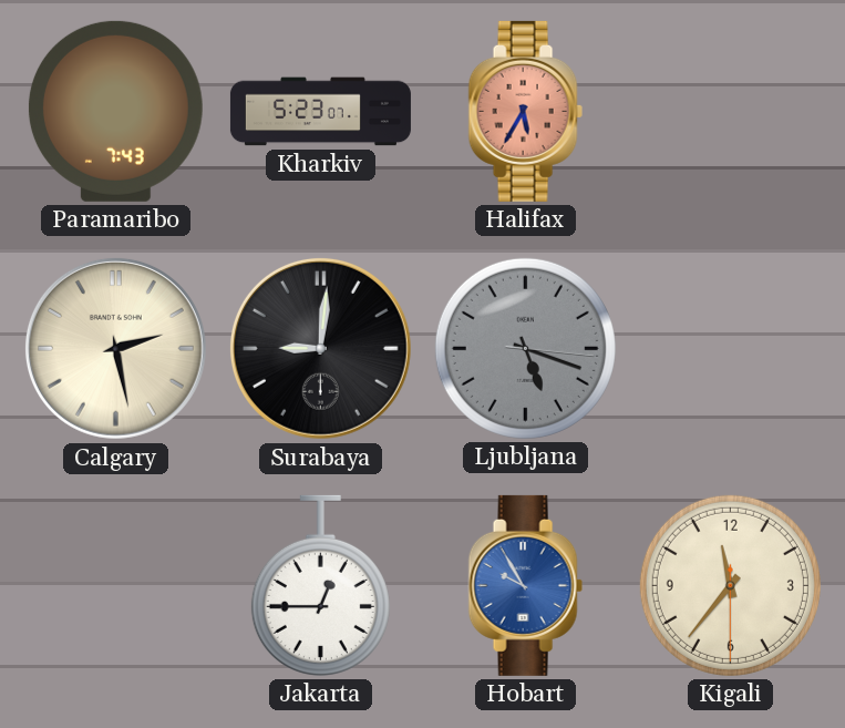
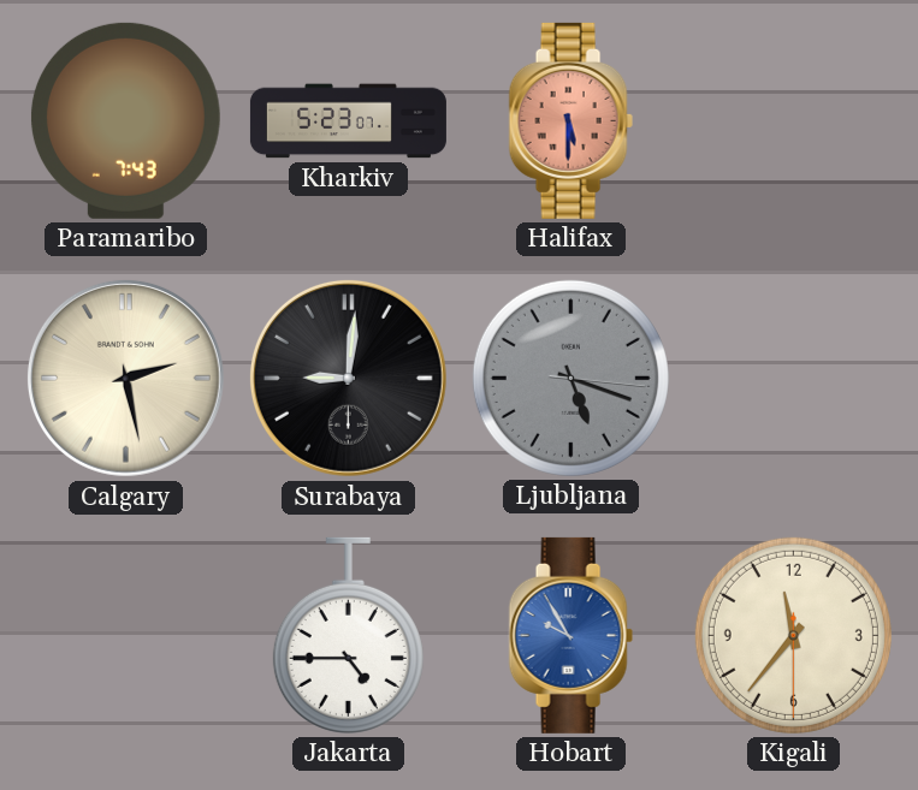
Halifax: 5:35 -> 5:30 (570, 120)
Jakarta: 12:45 -> 4:45 (348, 635)
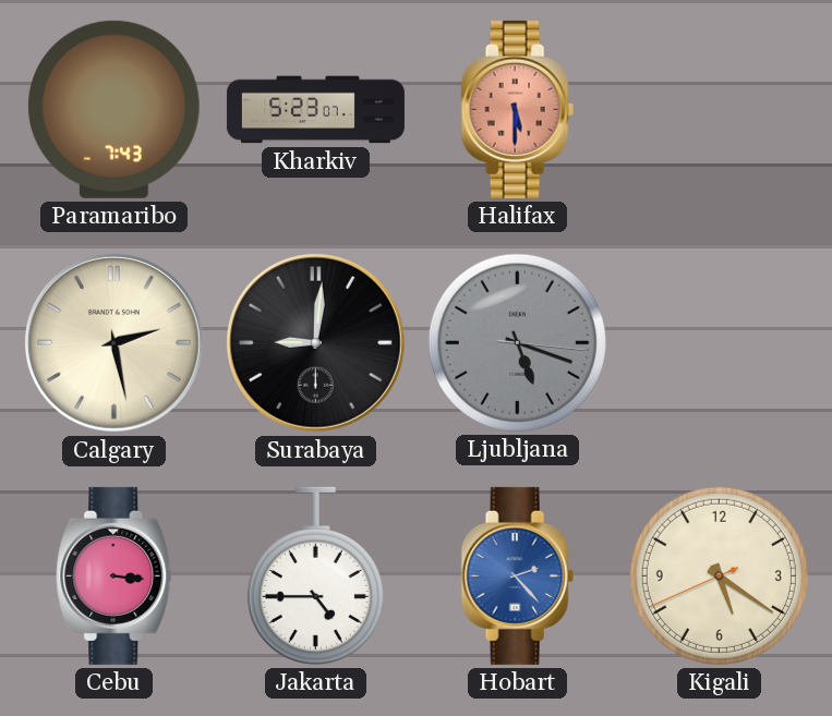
Cebu: none -> 3:16 (114, 575)
Hobart: 9:55 -> 2:23 (517, 575)
Kigali: 11:36 -> 5:20 (719, 575)
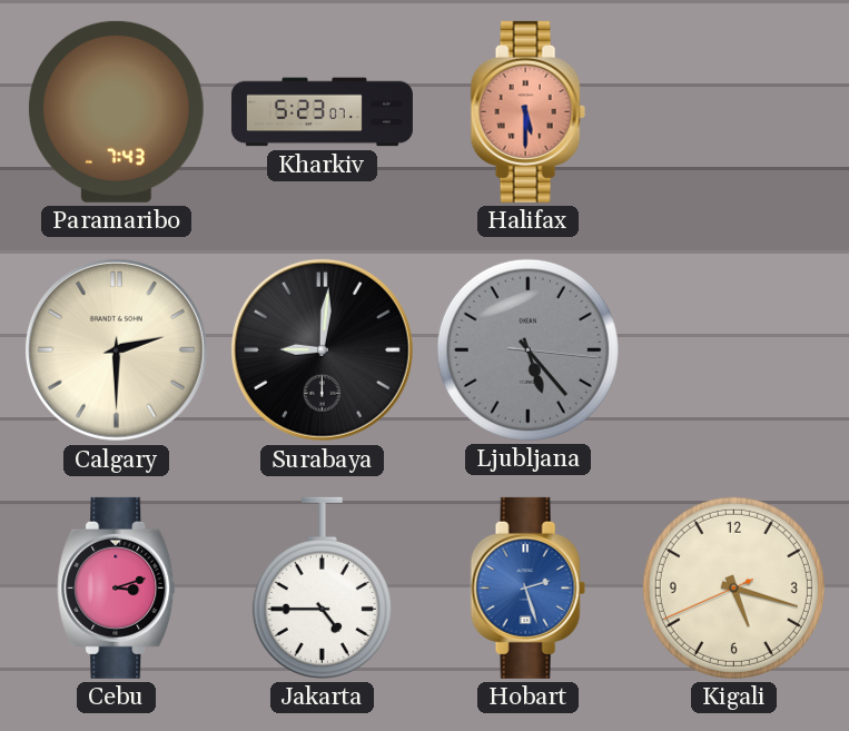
Calgary: 2:28 -> 2:30 (116, 349)
Ljubljana: 5:18 -> 5:23 (527, 349)
Cebu: 3:16 -> 3:12 (117, 587)
Hobart: 2:23 -> 2:27 (527, 587)
Kigali: 5:20 -> 5:17 (733, 587)
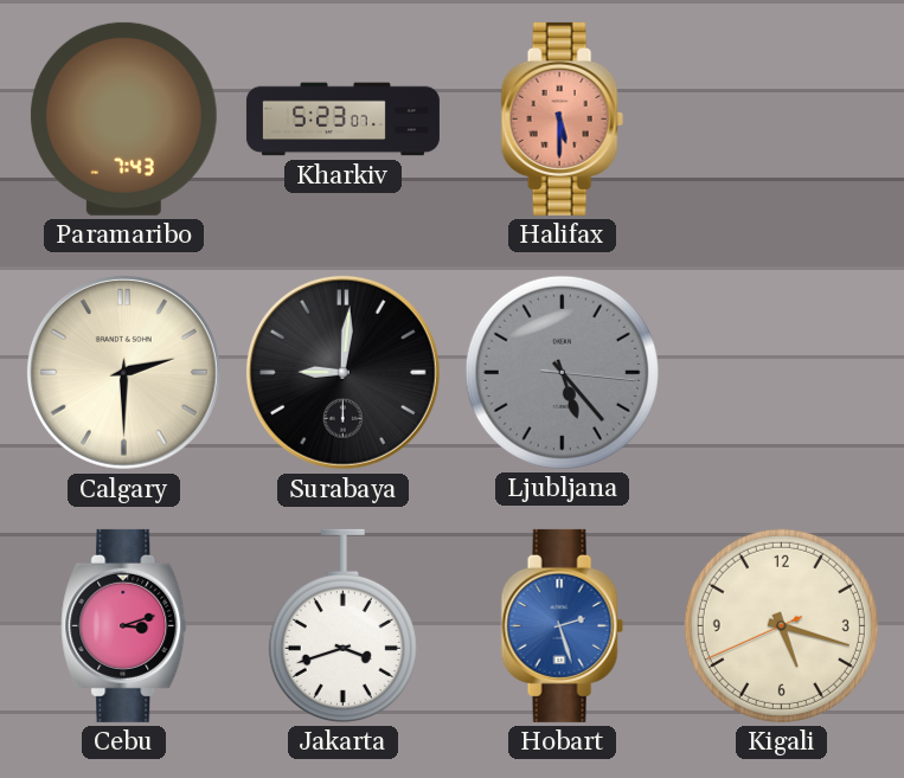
Jakarta: 4:45 -> 3:42 (342, 625)
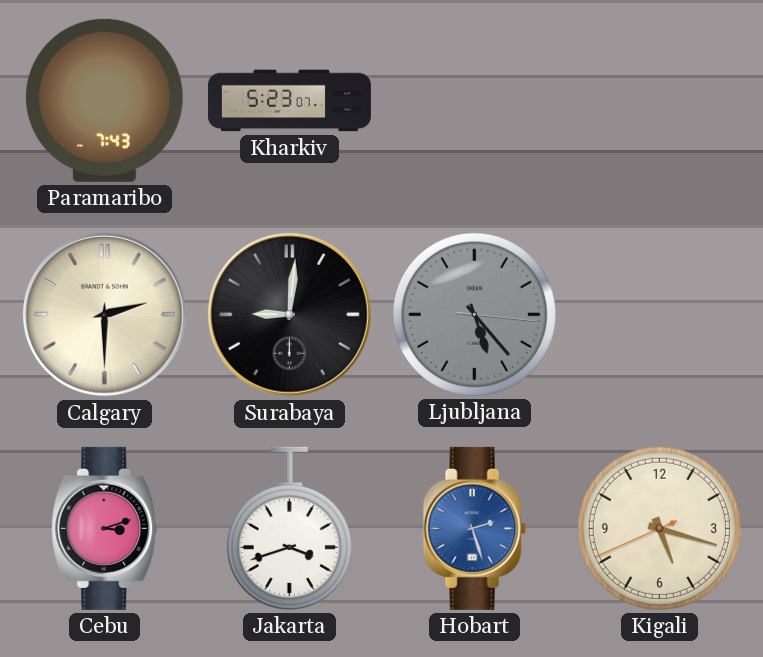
Halifax: 5:30 -> none (562, 118)
